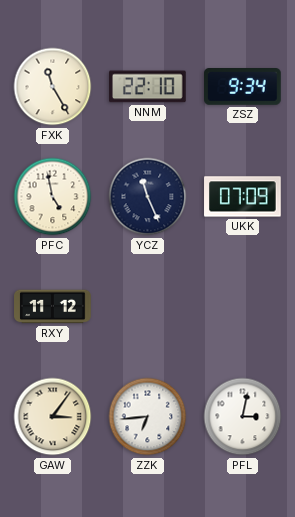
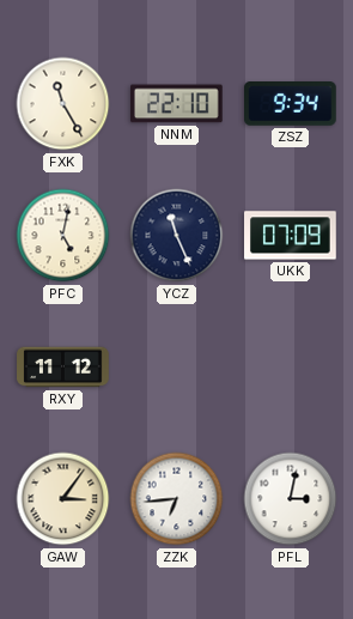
PFC: 4:58 -> 5:02 (63, 236)
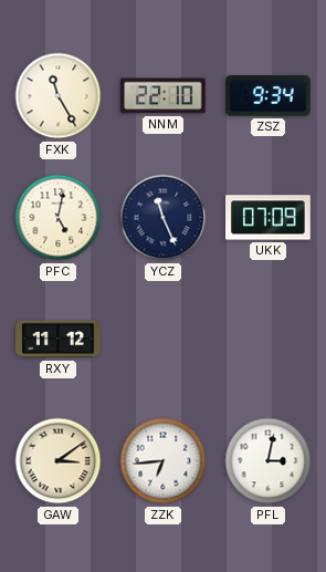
GAW: 3:06 -> 3:09 (59, 461)
